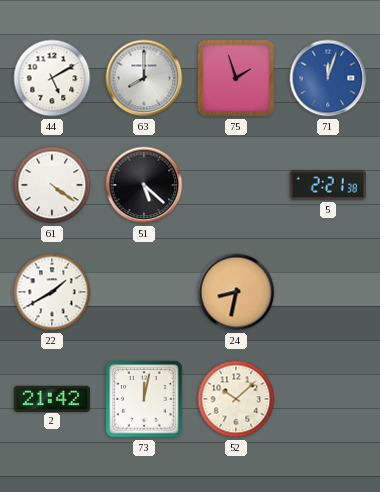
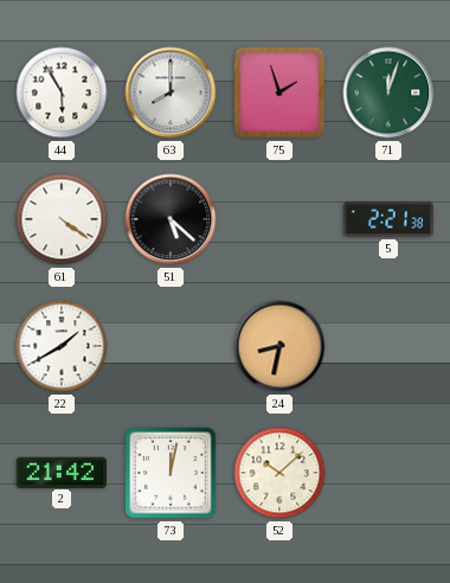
44: 5:10 -> 5:55 (62, 92)
71 dial: blue -> green (388, 92)
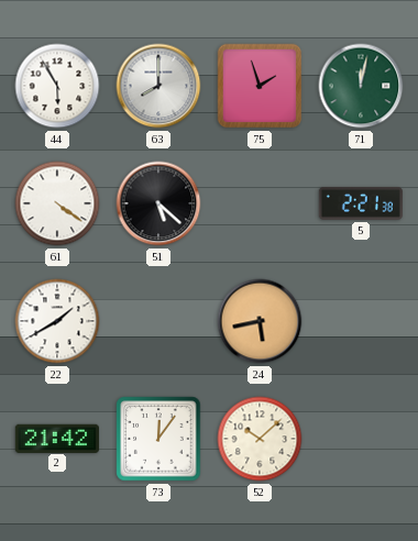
71: 12:03 -> 12:02 (361, 86)
24: 8:32 -> 5:43 (260, 321)
73: 12:02 -> 12:06 (158, 439)
